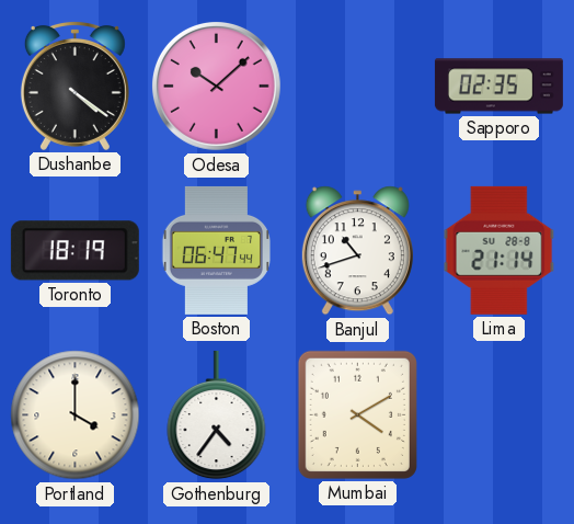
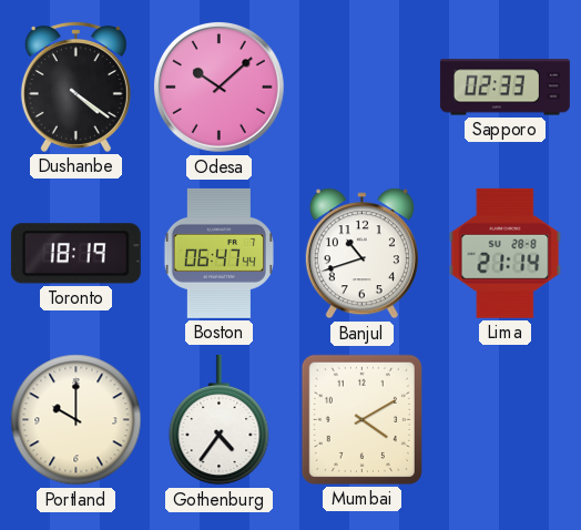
Sapporo: 02:35 -> 02:33 (504, 88)
Portland: 4:00 -> 10:00 (77, 420)
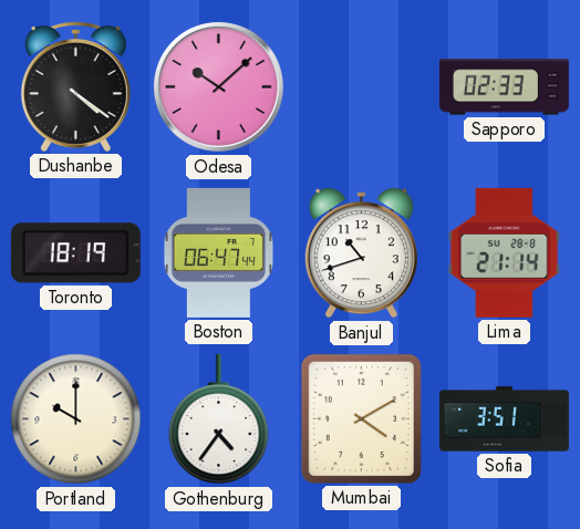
Sofia: none -> 3:51 (504, 419)
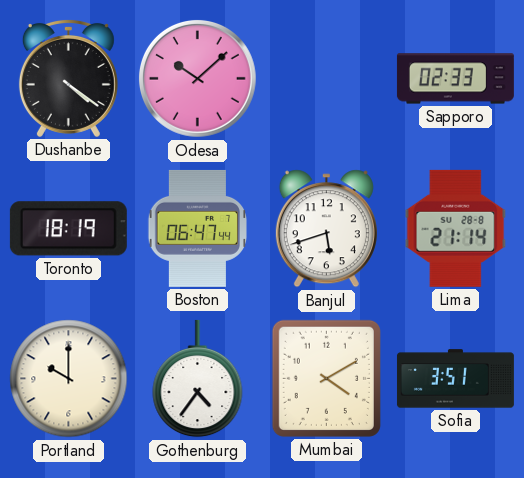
Banjul: 10:42 -> 5:42 (326, 229)
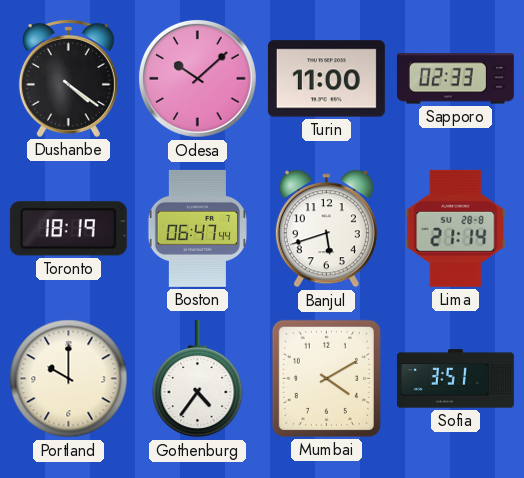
Turin: none -> 11:00 (326, 79)
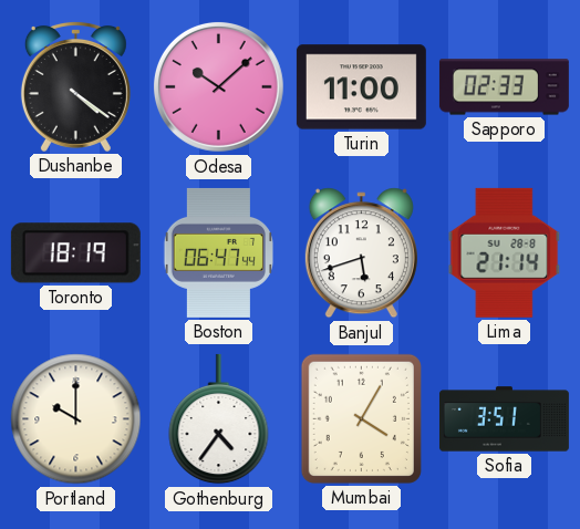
Mumbai: 4:10 -> 4:05 (361, 418)
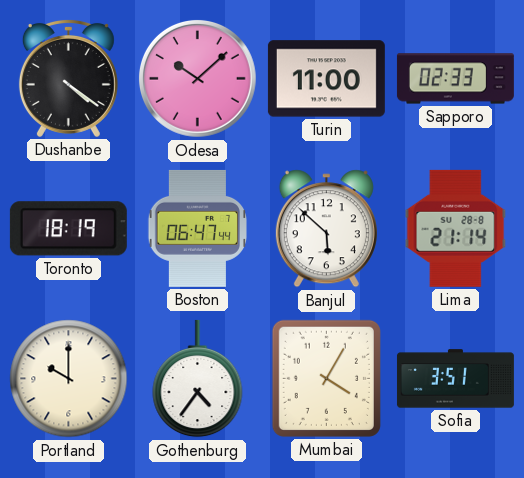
Banjul: 5:42 -> 5:52 (326, 229)
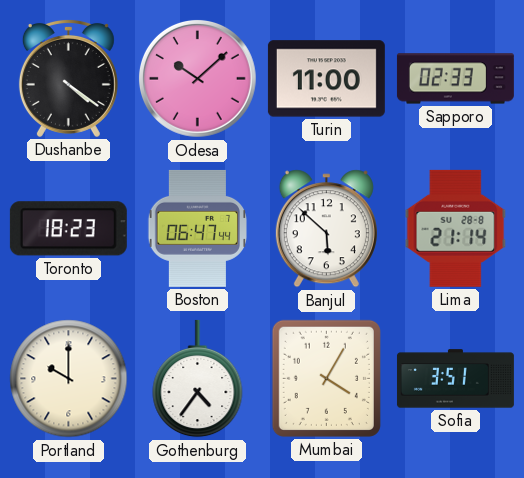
Toronto: 18:19 -> 18:23 (68, 229)
